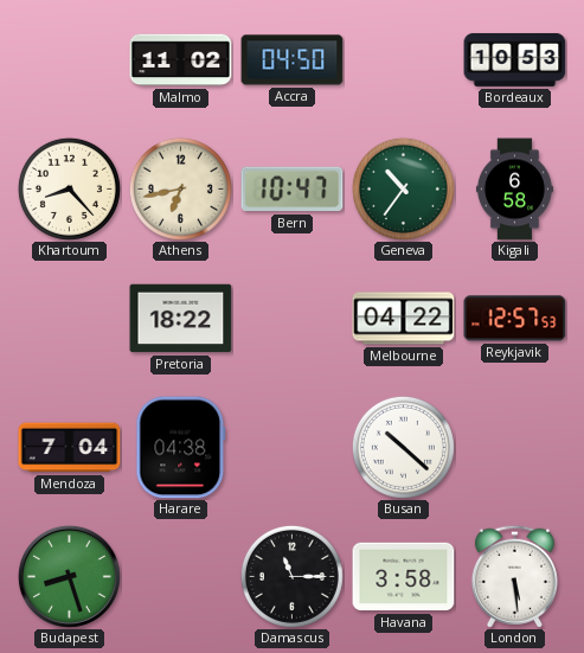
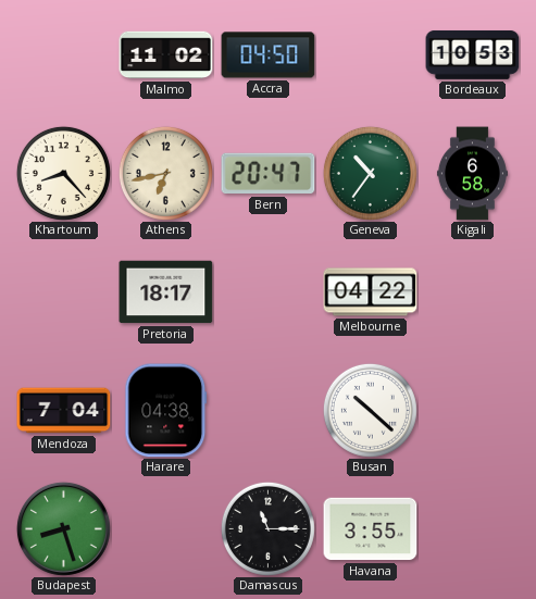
Bern: 10:47 -> 20:47 (269, 174)
Pretoria: 18:22 -> 18:17 (166, 292)
Reykjavik: 12:57 -> none (515, 319)
Havana: 3:58 -> 3:55 (371, 529)
London: 5:29 -> none (514, 576)
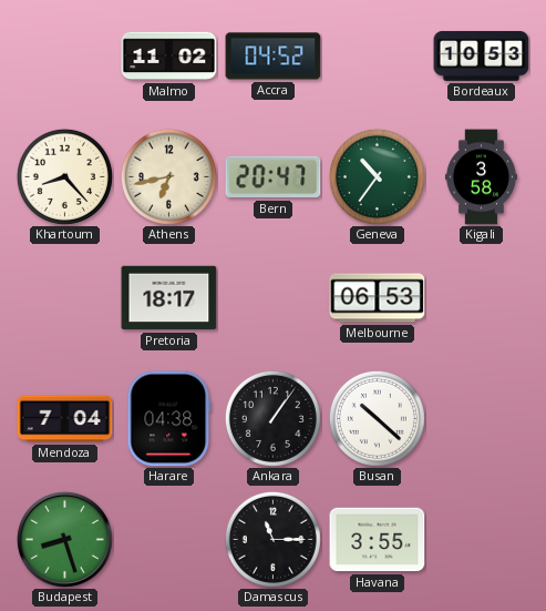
Accra: 04:50 -> 04:52 (274, 57)
Kigali: 6:58 -> 3:58 (481, 177)
Melbourne: 04:22 -> 06:53 (378, 298)
Ankara: none -> 1:06 (272, 418)
